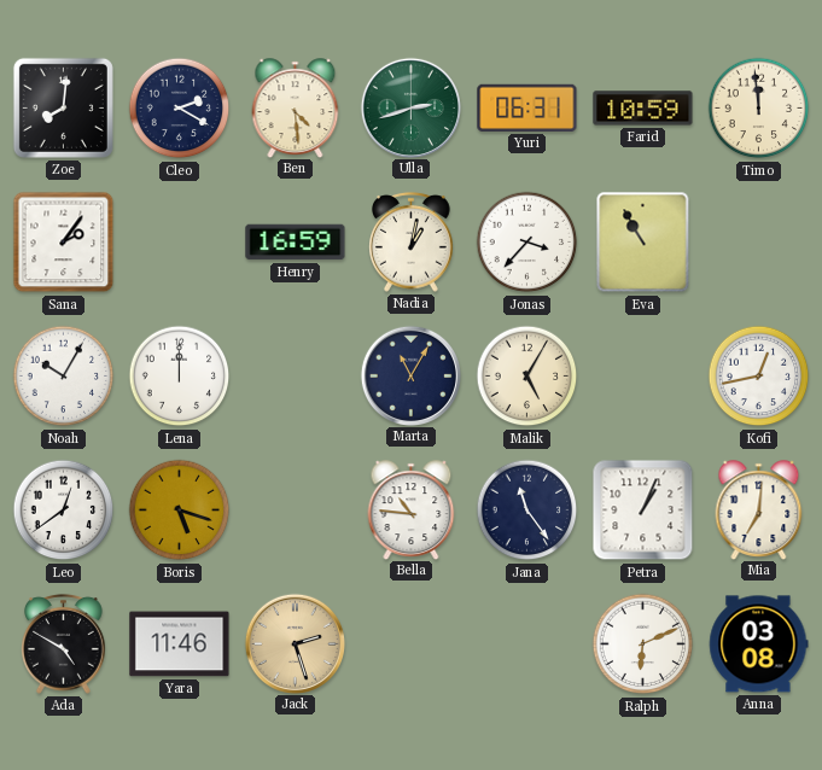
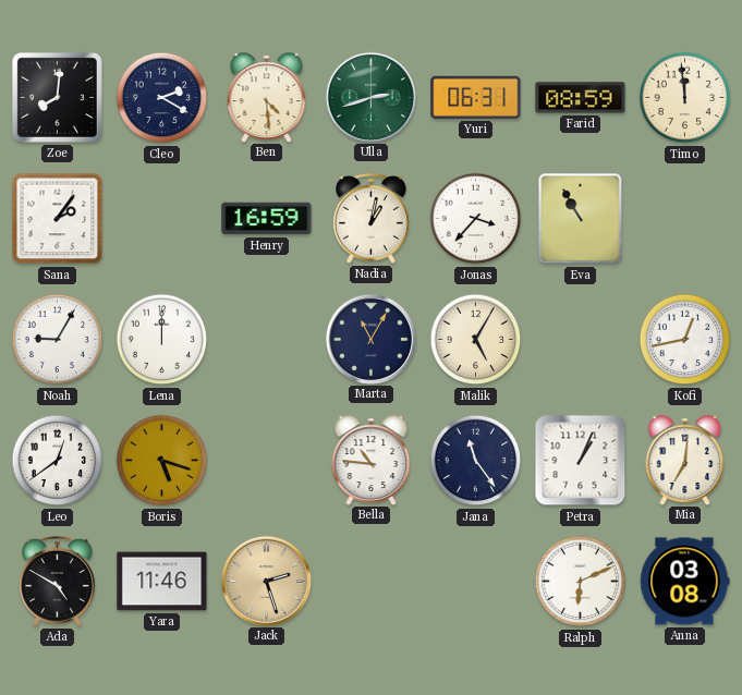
Farid: 10:59 -> 08:59 (581, 98)
Noah: 10:05 -> 9:05 (58, 340)
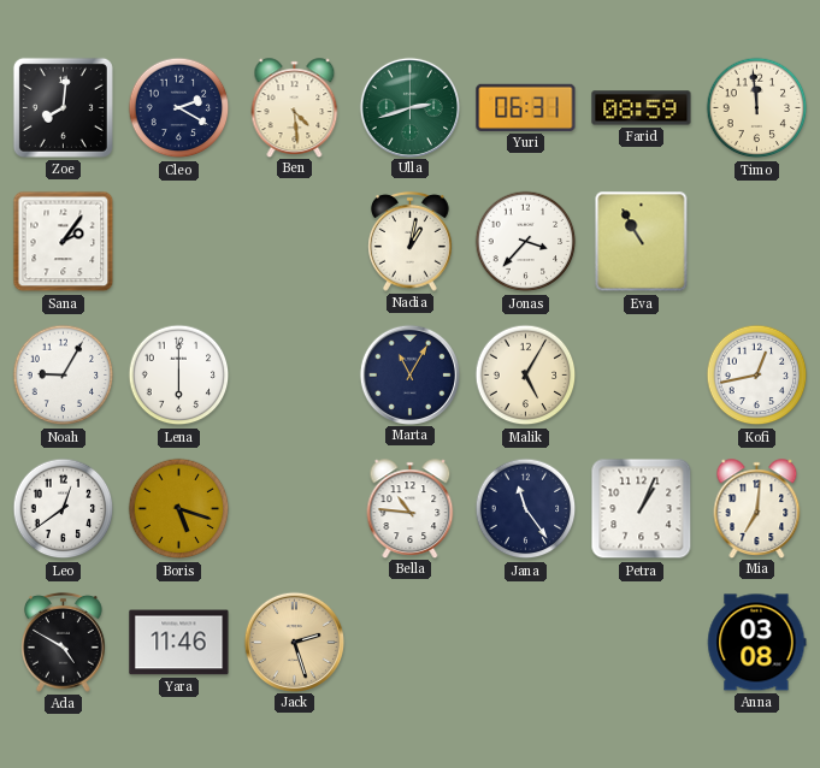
Henry: 16:59 -> none (267, 219)
Lena: 12:00 -> 6:00 (179, 376)
Ralph: 6:11 -> none (581, 582)
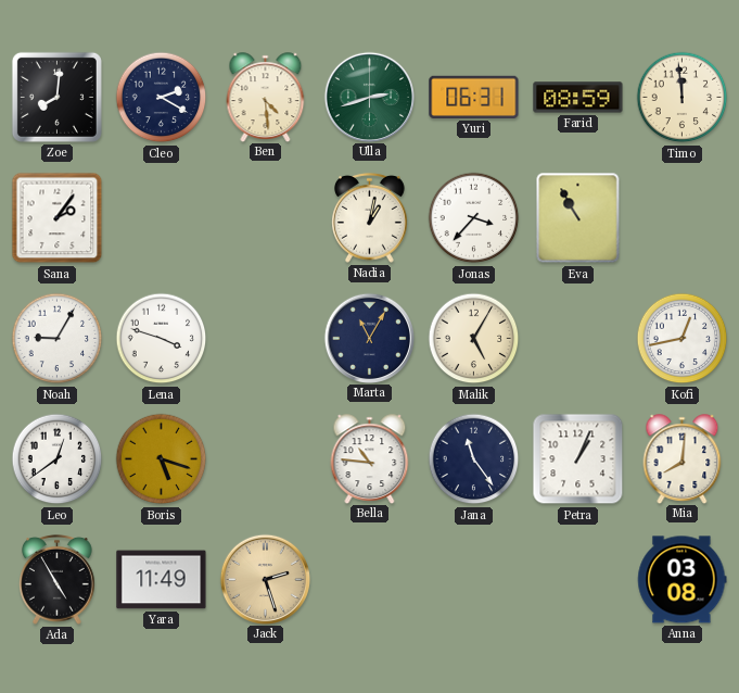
Lena: 6:00 -> 3:48 (162, 339)
Mia: 7:01 -> 8:01 (683, 458)
Ada: 4:50 -> 4:55 (58, 579)
Yara: 11:46 -> 11:49 (162, 580)
